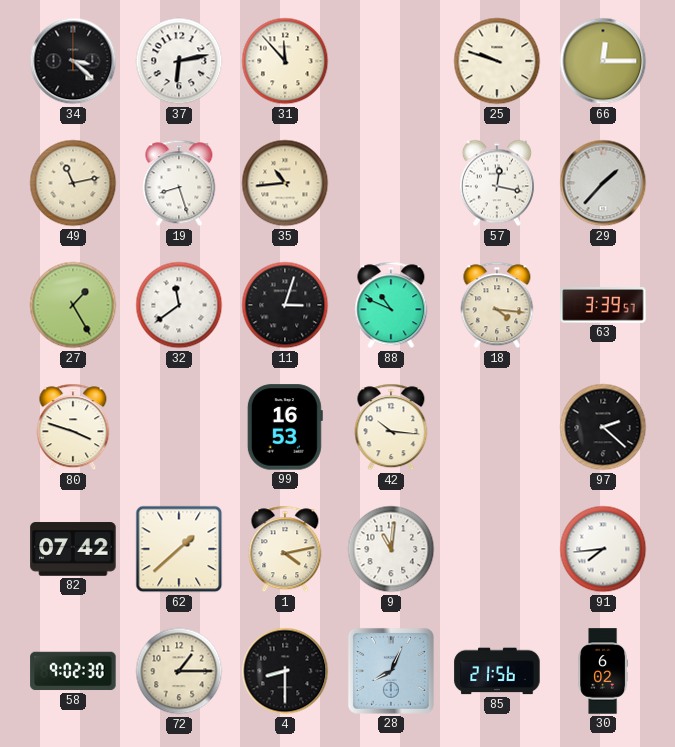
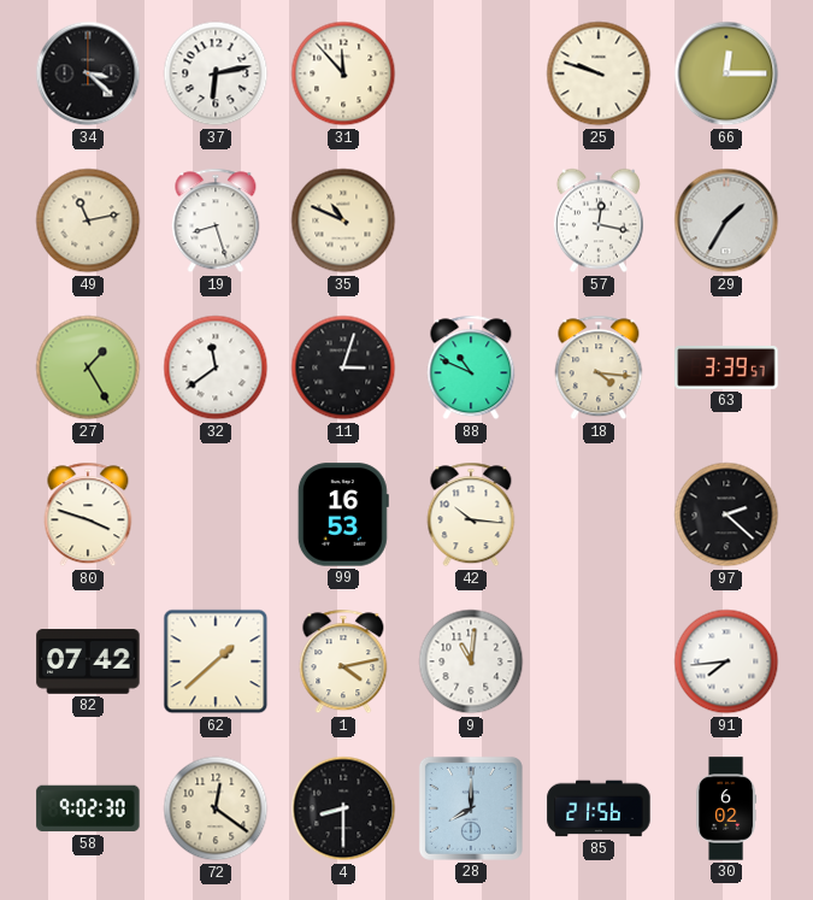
35: 10:44 -> 10:49 (343, 220)
29: 1:37 -> 1:35 (726, 220)
72: 1:15 -> 12:21 (216, 808)
28: 8:04 -> 8:00 (471, 808)
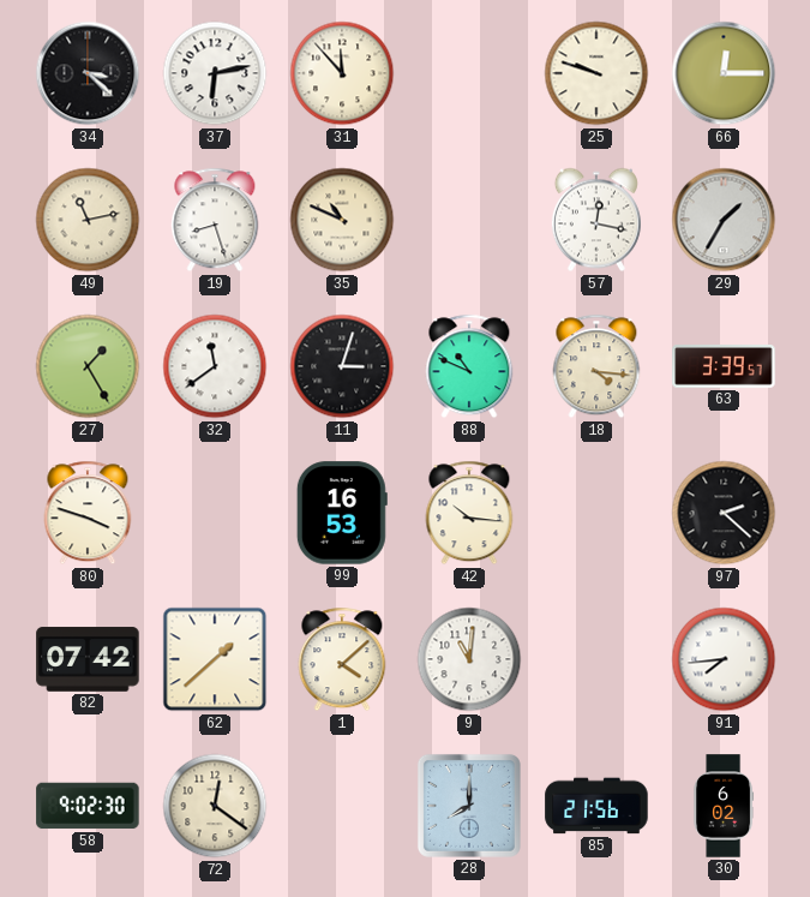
1: 4:13 -> 4:08 (342, 659)
4: 8:30 -> none (343, 808)
